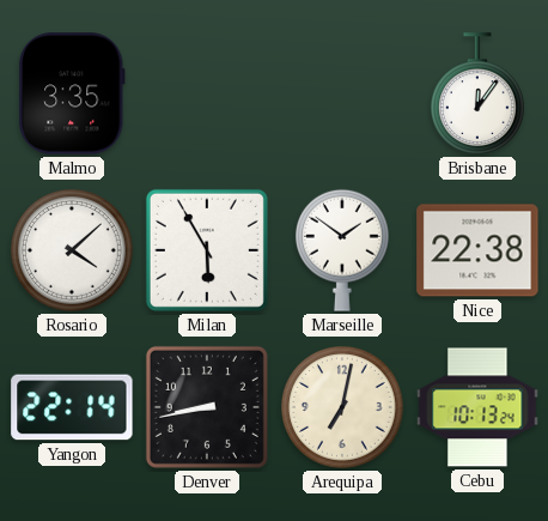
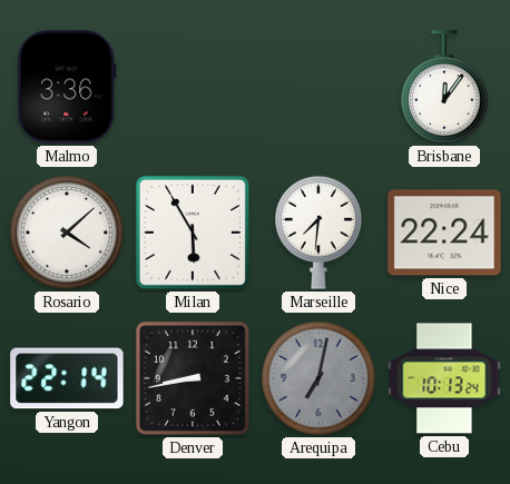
Malmo: 3:35 -> 3:36 (67, 87)
Marseille: 1:51 -> 7:31 (318, 233)
Nice: 22:38 -> 22:24 (444, 233)
Arequipa dial: cream -> grey (320, 379)
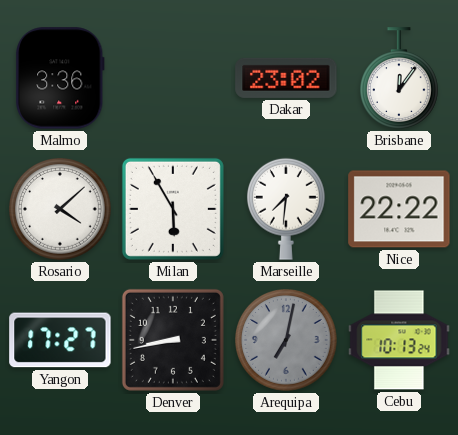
Dakar: none -> 23:02 (286, 78)
Nice: 22:24 -> 22:22 (399, 209)
Yangon: 22:14 -> 17:27 (60, 340)
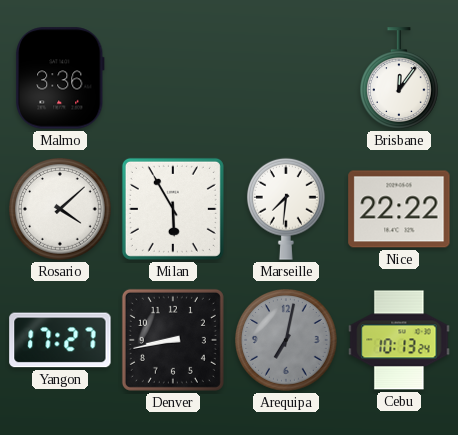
Dakar: 23:02 -> none (286, 78)
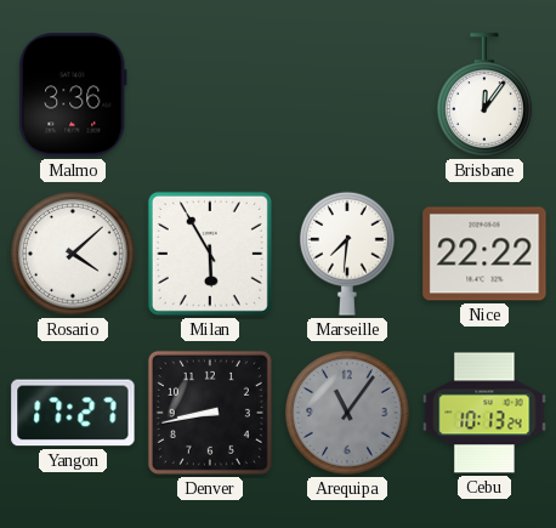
Arequipa: 7:02 -> 11:06 (348, 414)
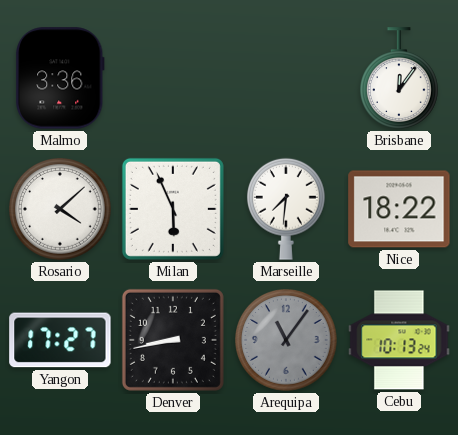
Milan: 5:55 -> 5:56 (173, 209)
Nice: 22:22 -> 18:22 (399, 209)
